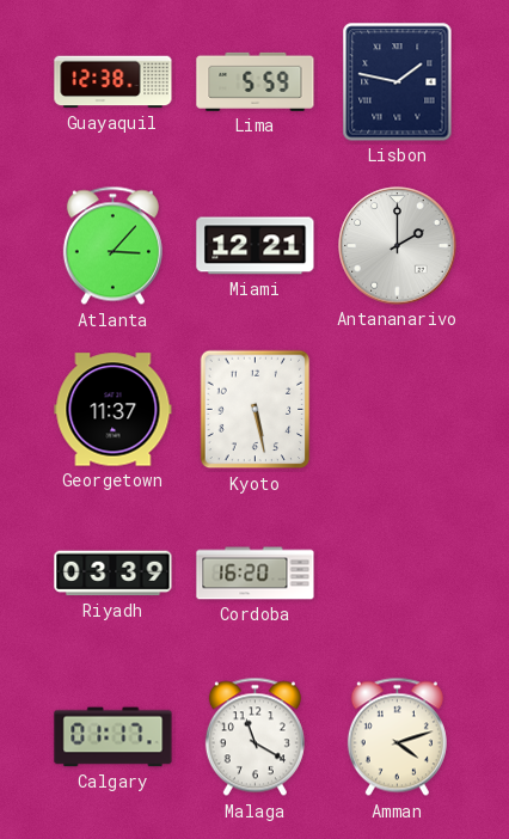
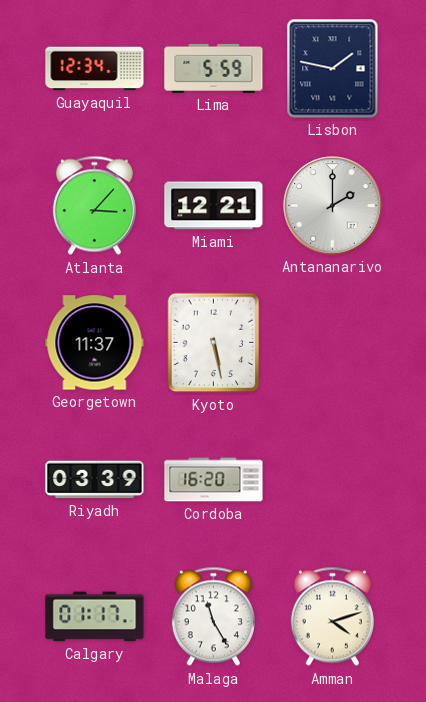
Guayaquil: 12:38 -> 12:34 (95, 69)
Malaga: 11:20 -> 11:25 (213, 617)
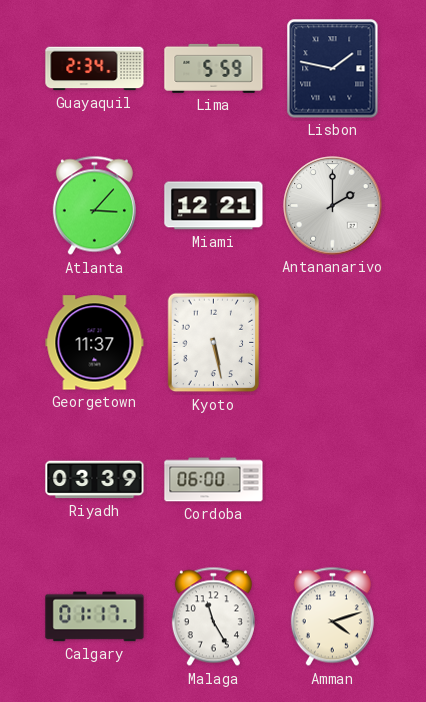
Guayaquil: 12:34 -> 2:34 (95, 69)
Cordoba: 16:20 -> 06:00 (214, 480)
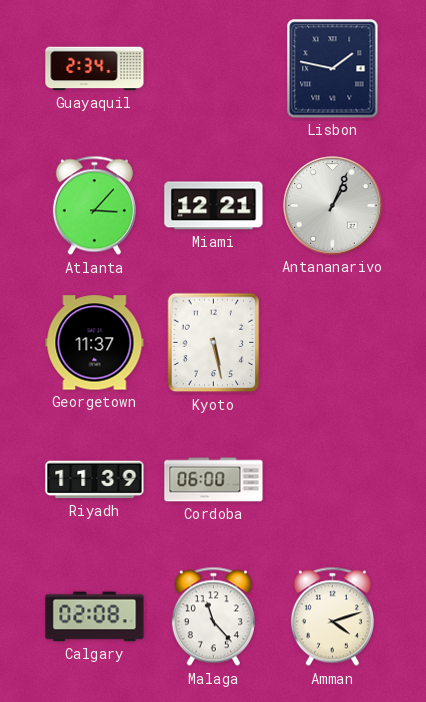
Lima: 5:59 -> none (214, 68)
Antananarivo: 2:00 -> 1:04 (333, 206)
Riyadh: 03:39 -> 11:39 (95, 480)
Calgary: 01:17 -> 02:08 (95, 617)
Malaga: 11:25 -> 11:23 (213, 617)
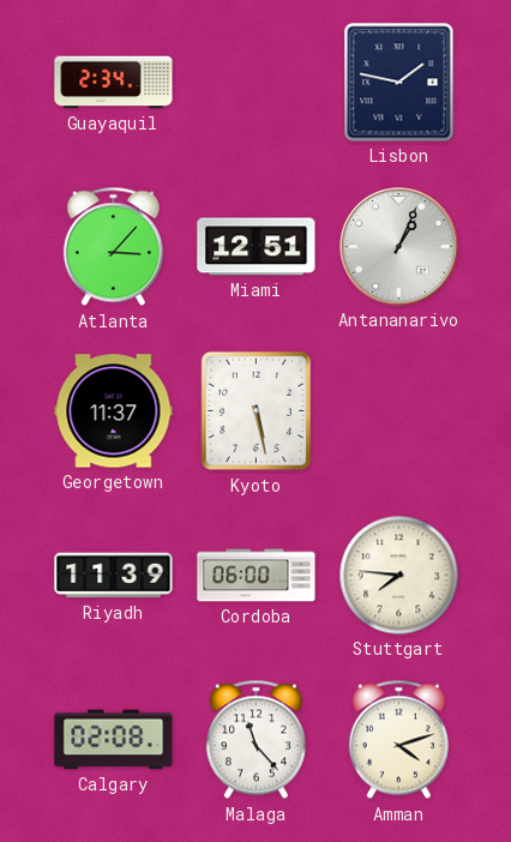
Miami: 12:21 -> 12:51 (257, 247)
Stuttgart: none -> 7:46 (399, 576)
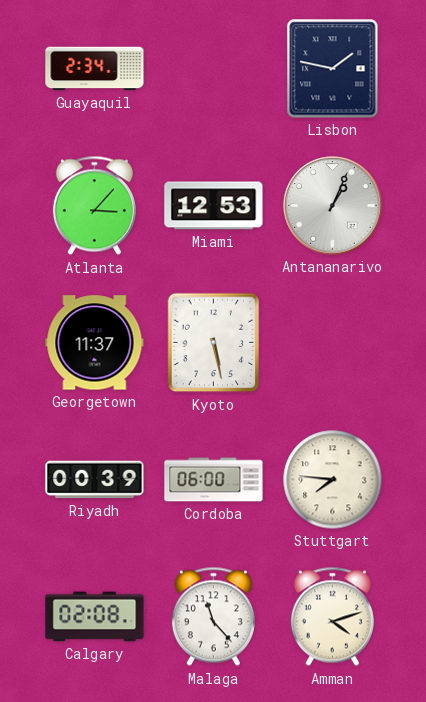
Miami: 12:51 -> 12:53 (214, 206)
Riyadh: 11:39 -> 00:39 (95, 480)
